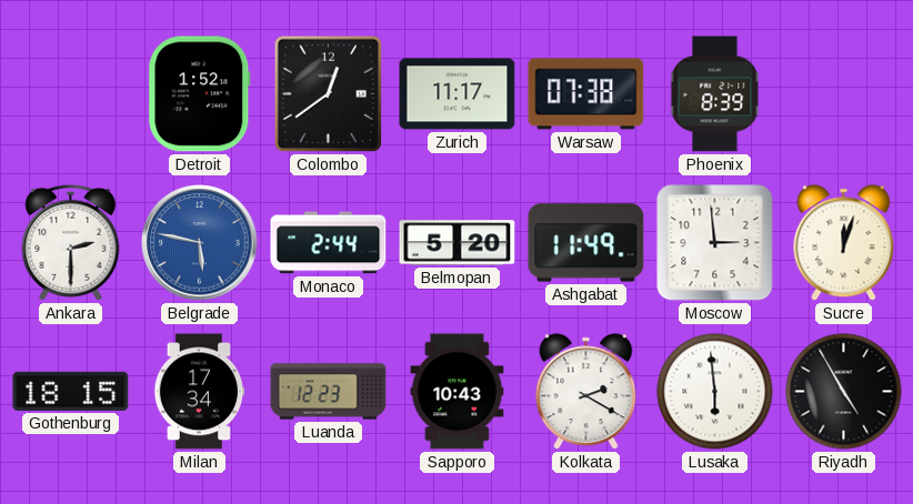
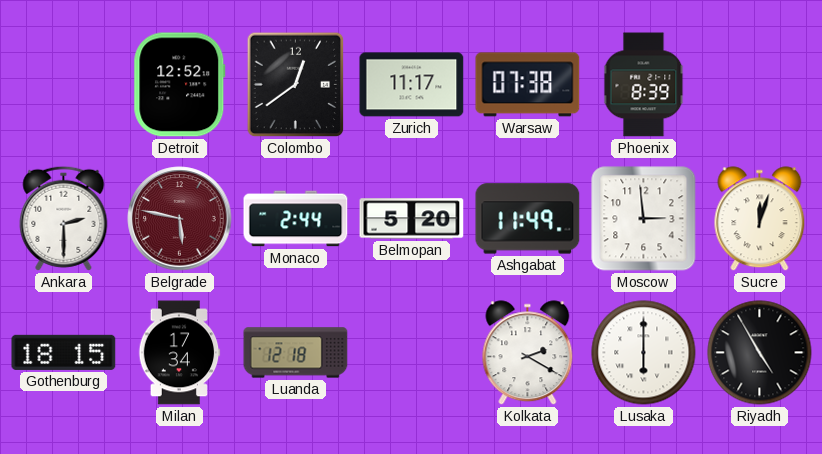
Detroit: 1:52 -> 12:52 (180, 85)
Belgrade dial: blue -> burgundy (180, 219)
Luanda: 12:23 -> 12:18 (296, 353)
Sapporo: 10:43 -> none (458, 392)
Lusaka: 5:59 -> 6:00 (644, 353)
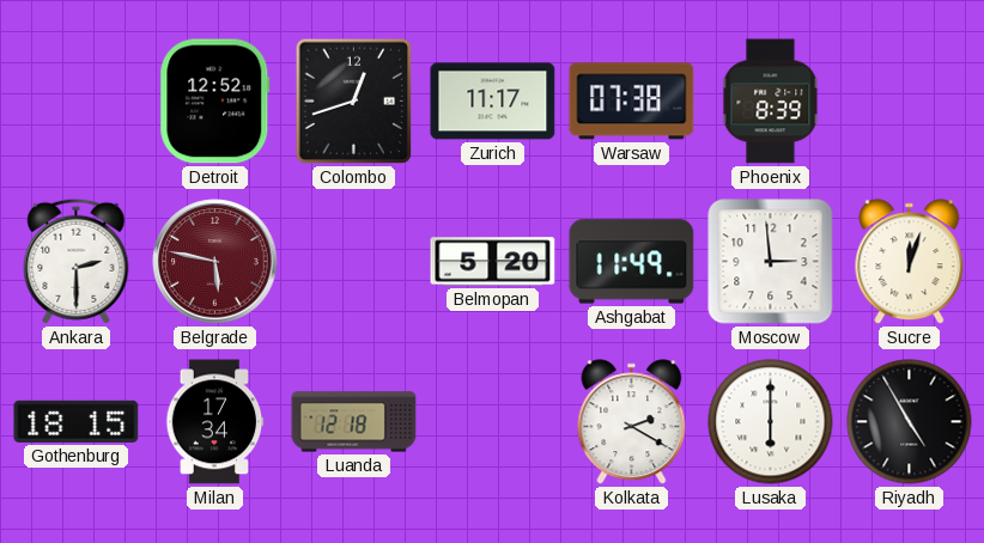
Colombo: 12:39 -> 12:42 (354, 102)
Monaco: 2:44 -> none (296, 219)
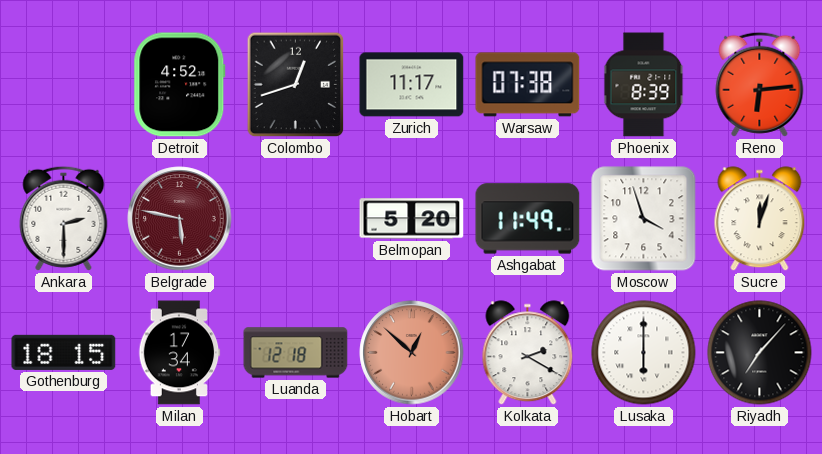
Detroit: 12:52 -> 4:52 (180, 85)
Reno: none -> 6:14 (760, 84)
Moscow: 2:59 -> 3:57 (644, 219)
Hobart: none -> 12:52 (412, 353)
Riyadh: 4:55 -> 7:07 (760, 353)
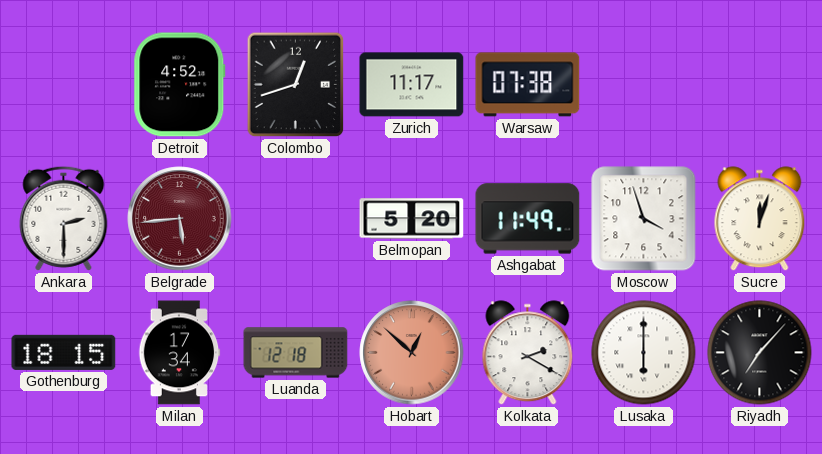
Phoenix: 8:39 -> none (644, 85)
Reno: 6:14 -> none (760, 84)
Belgrade: 5:47 -> 5:44 (180, 219)
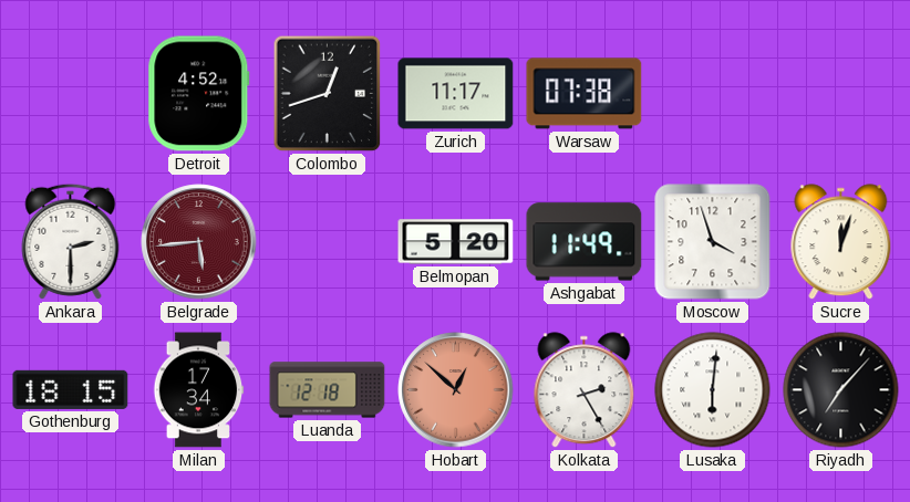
Kolkata: 2:20 -> 2:25 (585, 390)
Lusaka: 6:00 -> 6:01 (713, 390)
